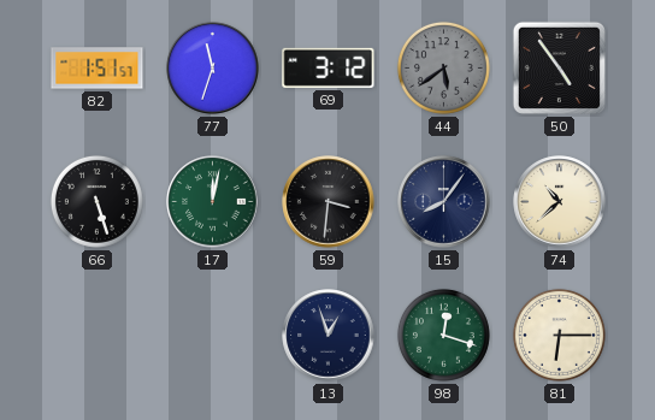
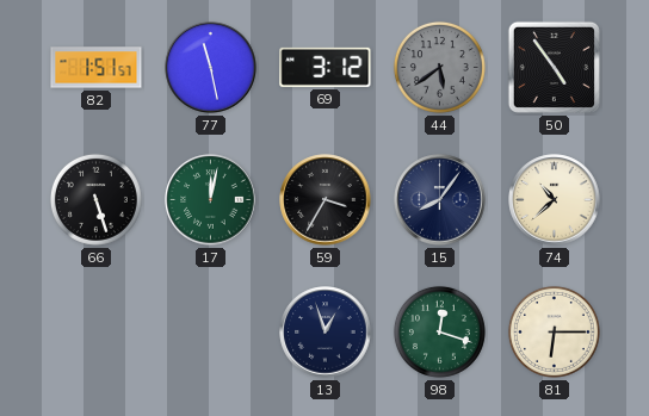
77: 11:33 -> 11:28 (211, 68)
59: 3:31 -> 3:35 (326, 200)
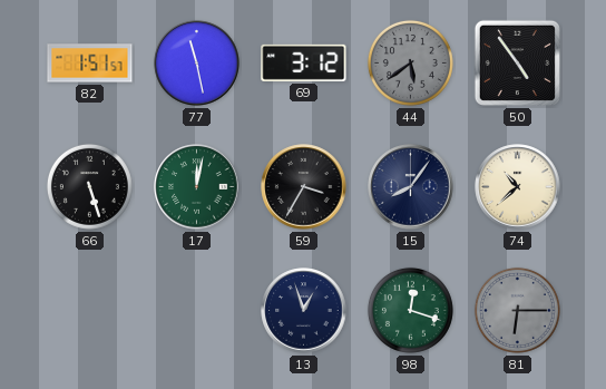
81 dial: cream -> grey (517, 310)
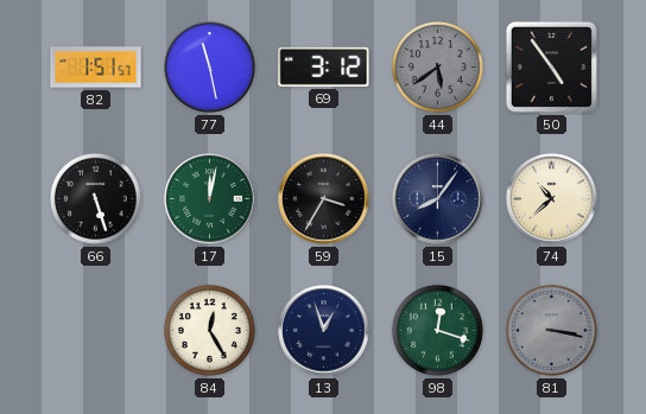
84: none -> 12:25 (209, 330)
81: 6:15 -> 3:17 (551, 330)
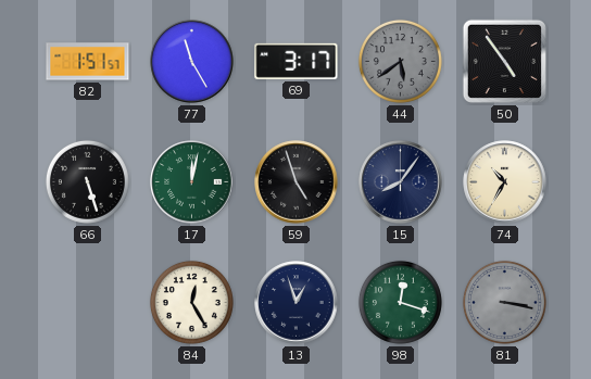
77: 11:28 -> 11:25 (192, 62)
69: 3:12 -> 3:17 (297, 61)
59: 3:35 -> 4:57 (297, 182)
74: 10:38 -> 10:35 (505, 182)
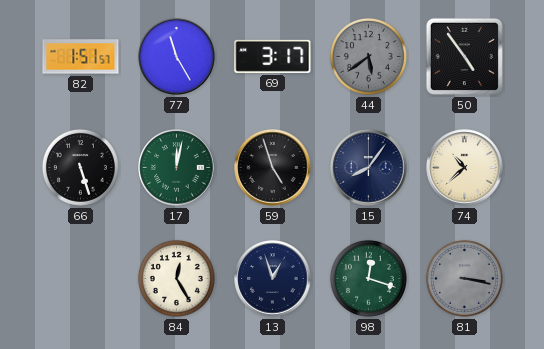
74: 10:35 -> 10:38 (465, 168)
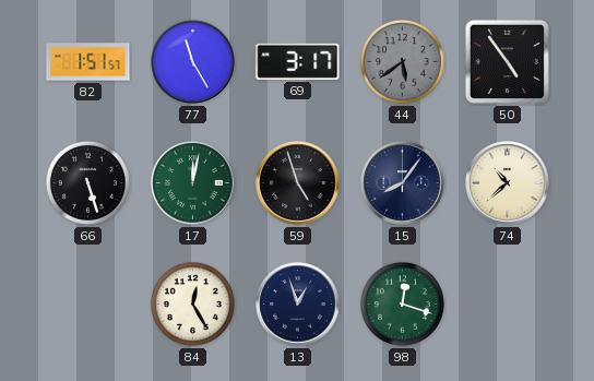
81: 3:17 -> none (464, 278)
